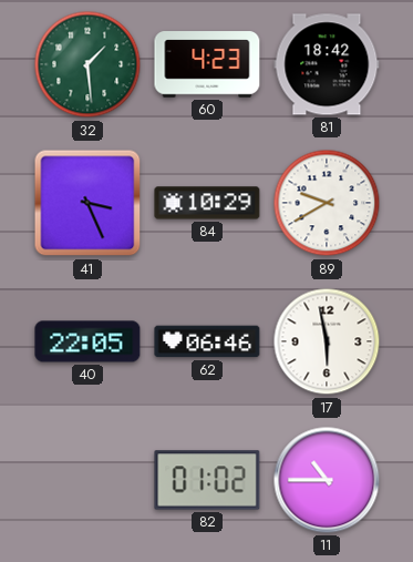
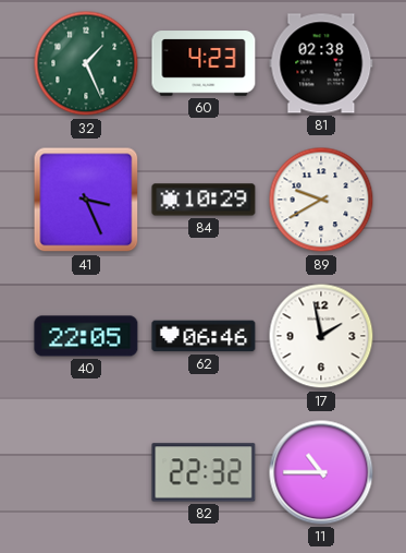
32: 1:29 -> 1:26 (86, 63)
81: 18:42 -> 02:38 (321, 63)
17: 5:58 -> 1:58 (321, 336)
82: 01:02 -> 22:32 (204, 472)
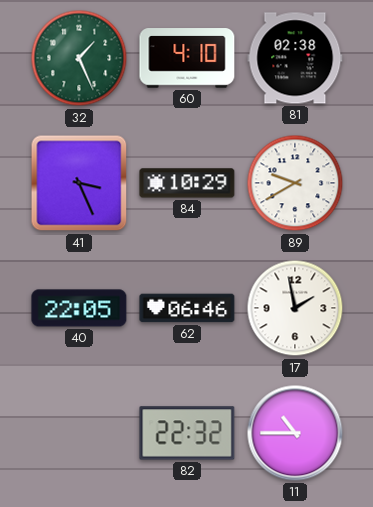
60: 4:23 -> 4:10 (187, 58)
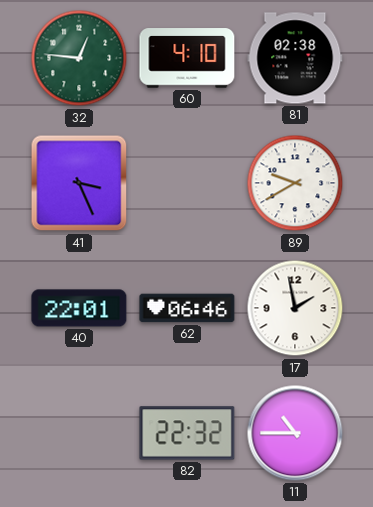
32: 1:26 -> 12:46 (79, 58)
84: 10:29 -> none (187, 183)
40: 22:05 -> 22:01 (79, 308)
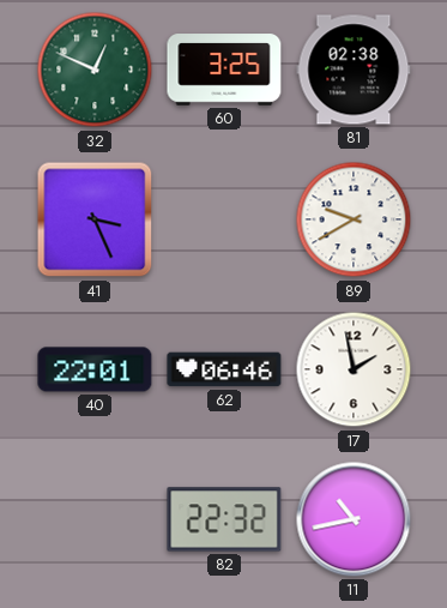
32: 12:46 -> 12:49 (95, 70)
60: 4:10 -> 3:25 (224, 70)
11: 10:45 -> 10:43 (354, 519)
